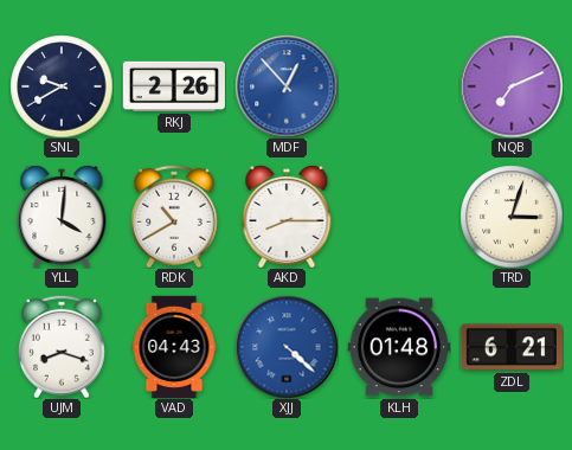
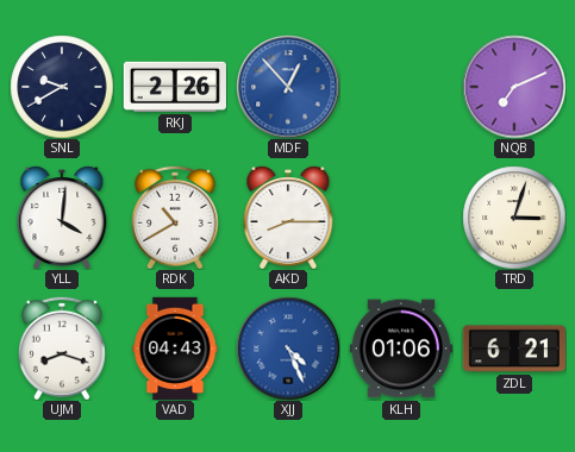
XJJ: 4:22 -> 4:26 (288, 349)
KLH: 01:48 -> 01:06 (401, 349)
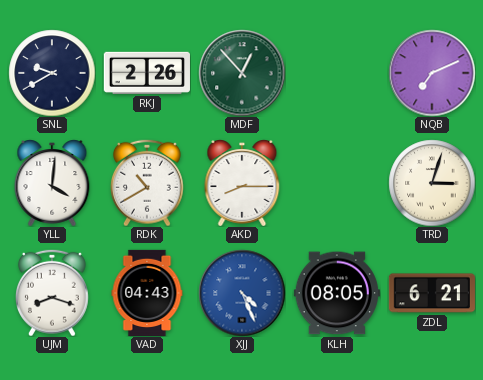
MDF dial: blue -> green (242, 73)
KLH: 01:06 -> 08:05 (337, 293)
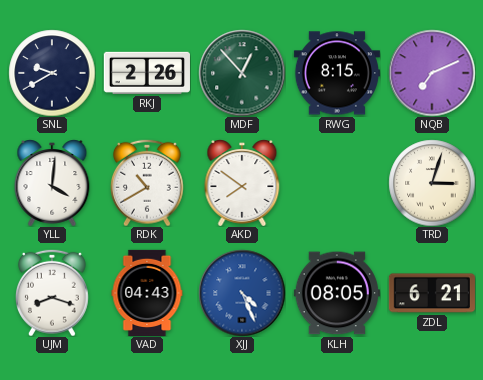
RWG: none -> 8:15 (337, 73)
AKD: 8:15 -> 7:51 (242, 183)
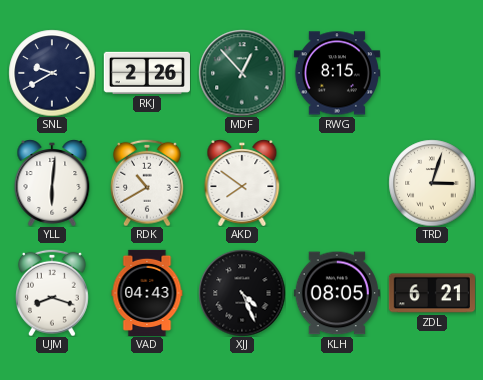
NQB: 7:11 -> none (432, 73)
YLL: 4:01 -> 6:01 (52, 183)
XJJ dial: blue -> black (242, 293)
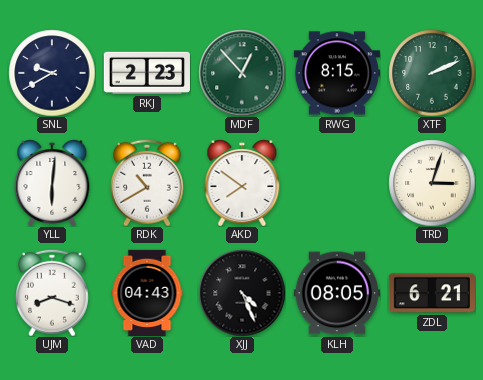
RKJ: 2:26 -> 2:23 (147, 73)
XTF: none -> 2:11 (432, 73)
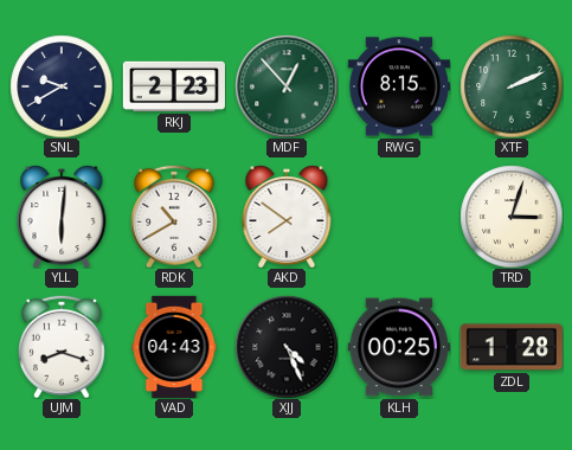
KLH: 08:05 -> 00:25 (399, 347)
ZDL: 6:21 -> 1:28 (512, 347)
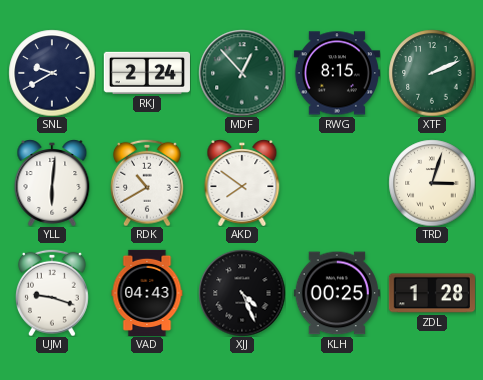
RKJ: 2:23 -> 2:24 (147, 73)
UJM: 8:18 -> 9:18 (53, 293)
